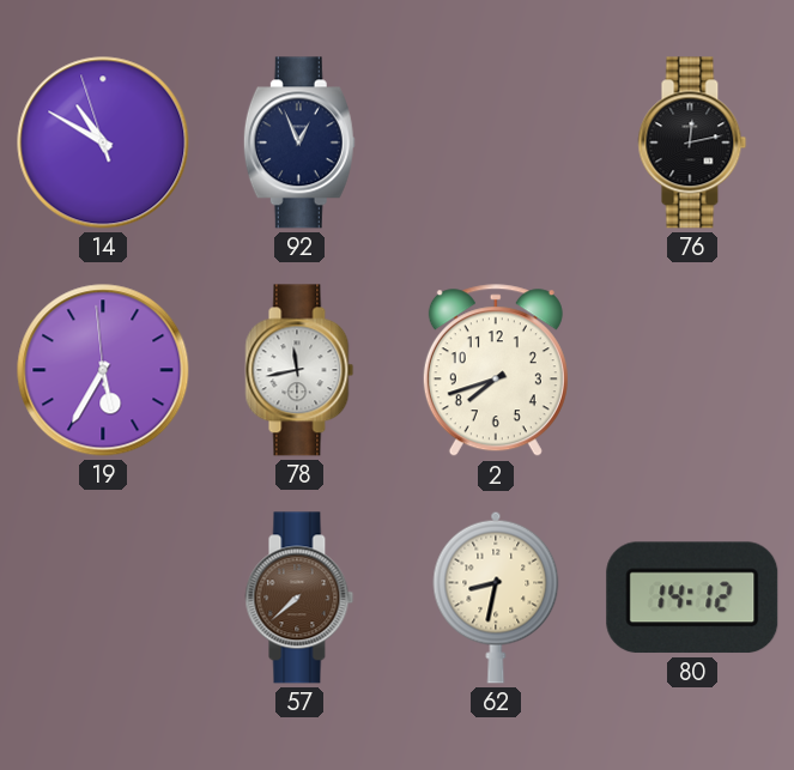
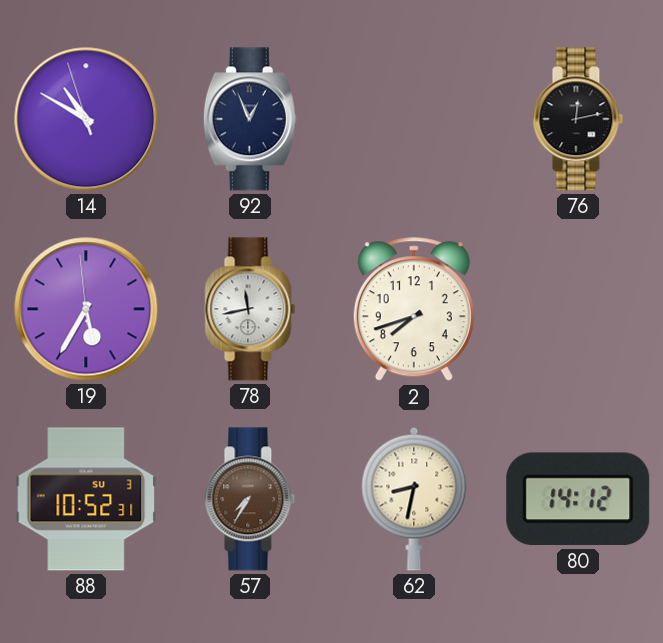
88: none -> 10:52 (86, 499)
57: 7:38 -> 7:35 (250, 499)
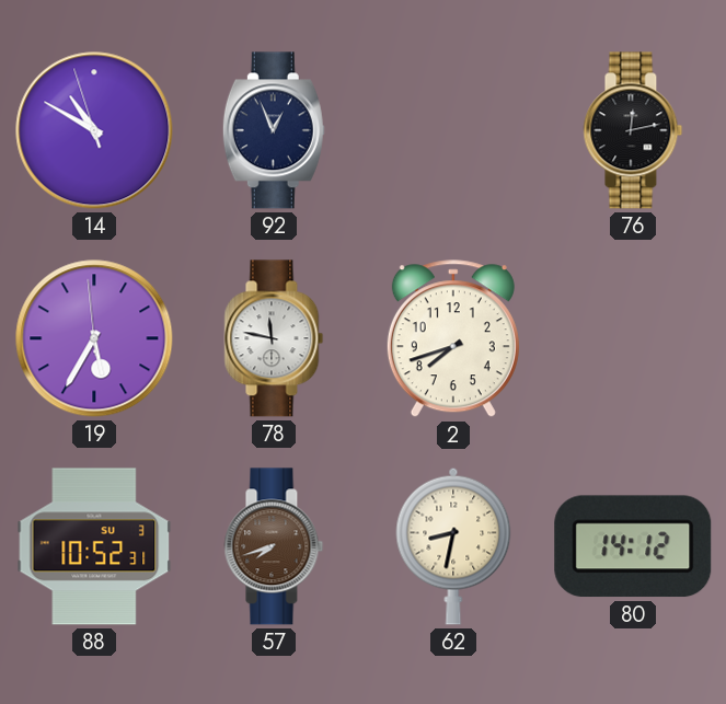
78: 11:43 -> 11:47 (274, 338)
57: 7:35 -> 7:42 (274, 546)
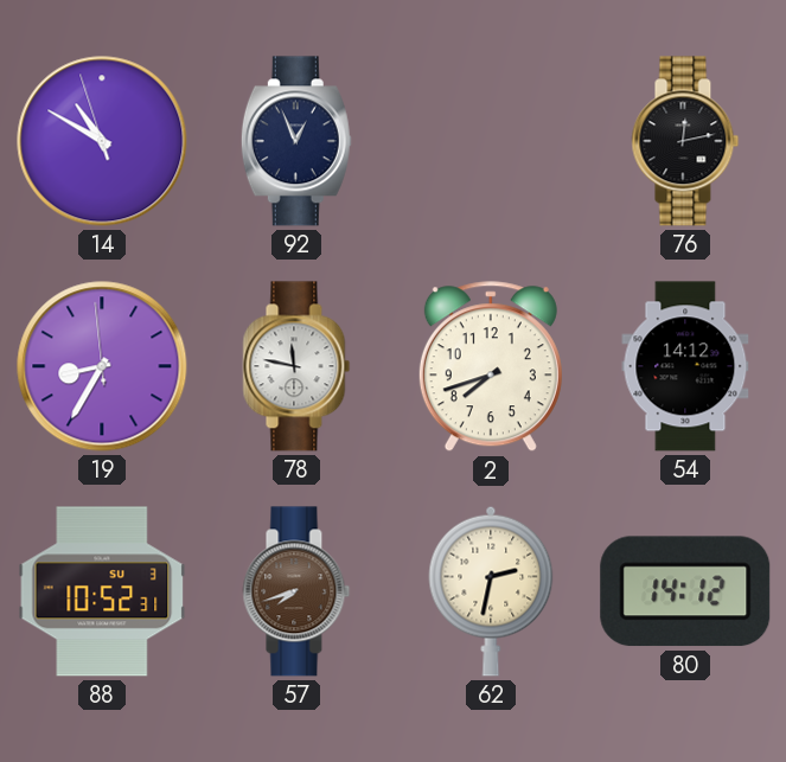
19: 5:34 -> 8:34 (102, 366)
54: none -> 14:12 (685, 366)
62: 8:32 -> 2:32 (491, 591)
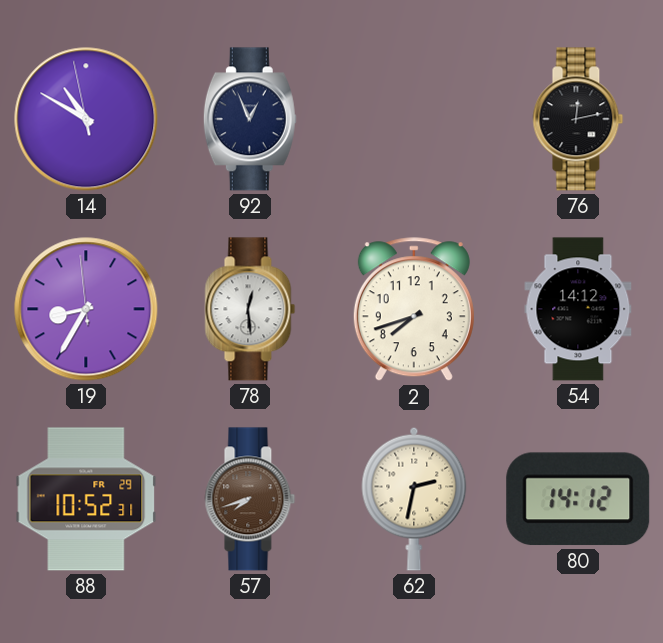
14: 10:49:57 -> 10:49:58 (86, 119)
78: 11:47 -> 12:29 (250, 309)
88 date: SU 3 -> FR 29 (86, 499)
